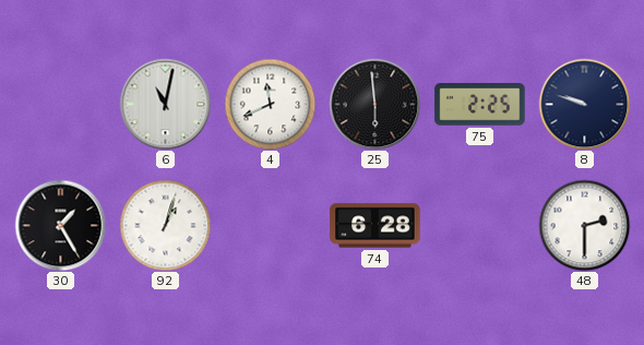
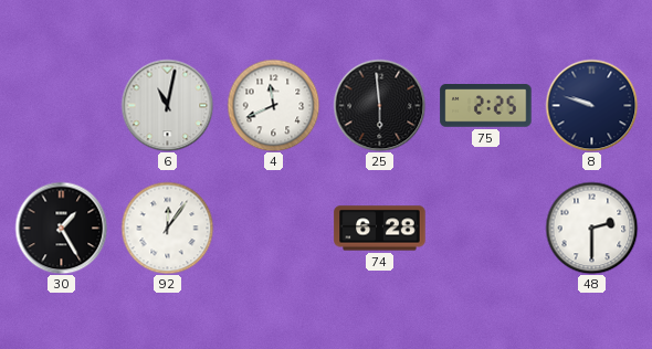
92: 1:03 -> 12:06 (167, 228)
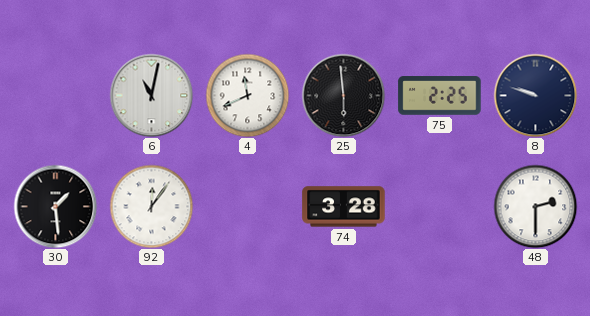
30: 1:25 -> 1:29 (55, 206)
74: 6:28 -> 3:28 (344, 207)
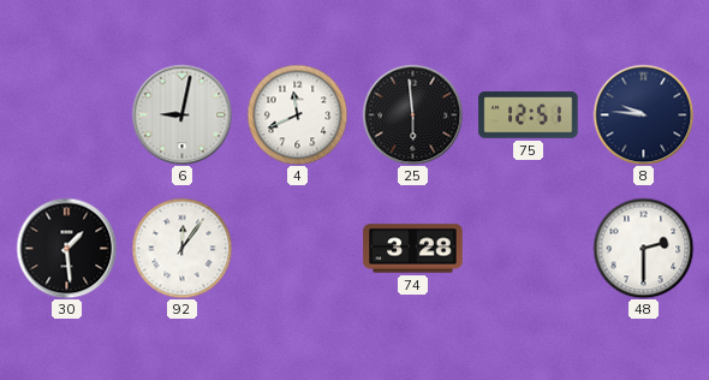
6: 11:02 -> 9:02 (181, 114)
75: 2:25 -> 12:51 (529, 115)
8: 9:48 -> 9:46 (643, 114)
